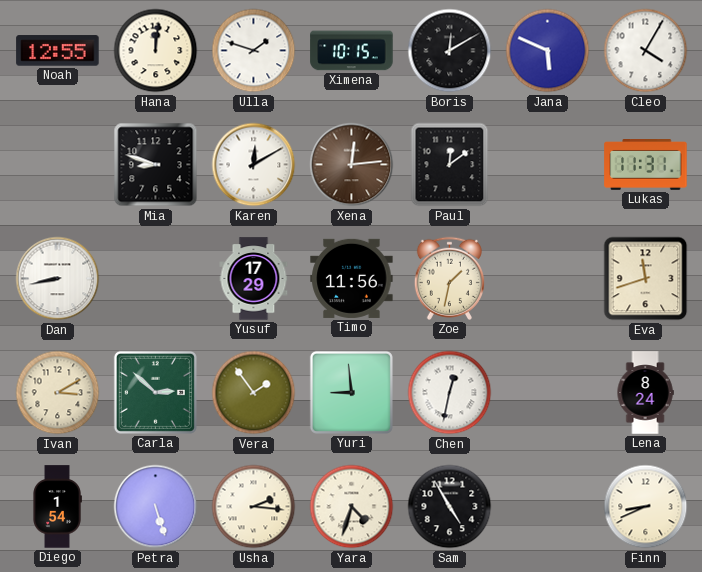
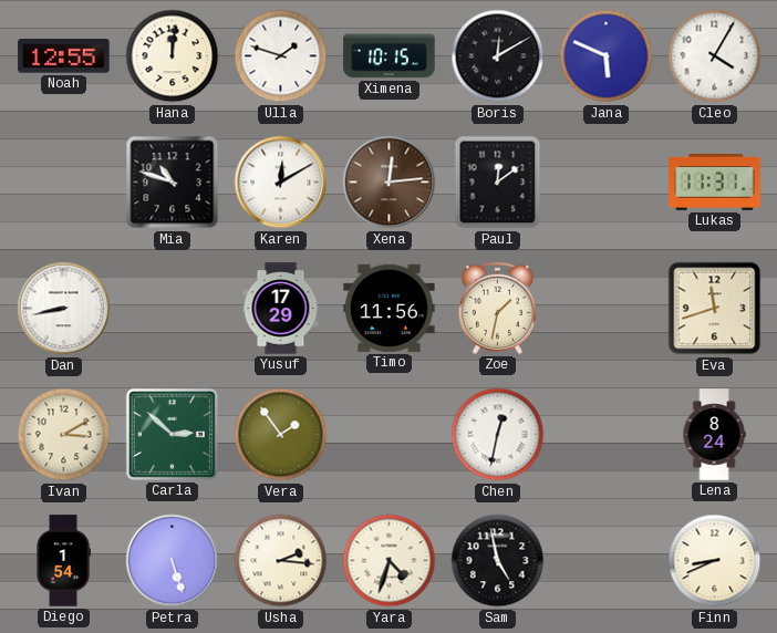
Mia: 8:48 -> 10:48 (173, 183)
Yuri: 8:59 -> none (351, 392)
Sam: 4:55 -> 4:58 (498, 561)
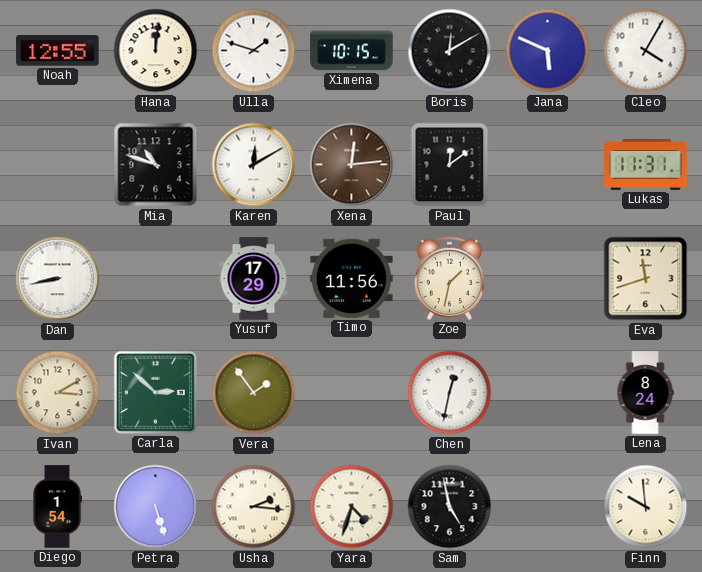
Finn: 8:41 -> 9:59 (646, 507)
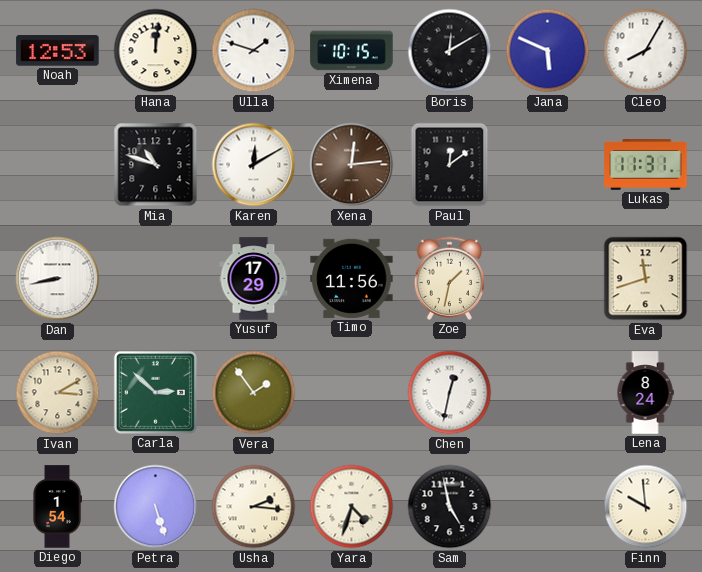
Noah: 12:55 -> 12:53 (58, 51)
Cleo: 4:05 -> 8:05 (646, 51)
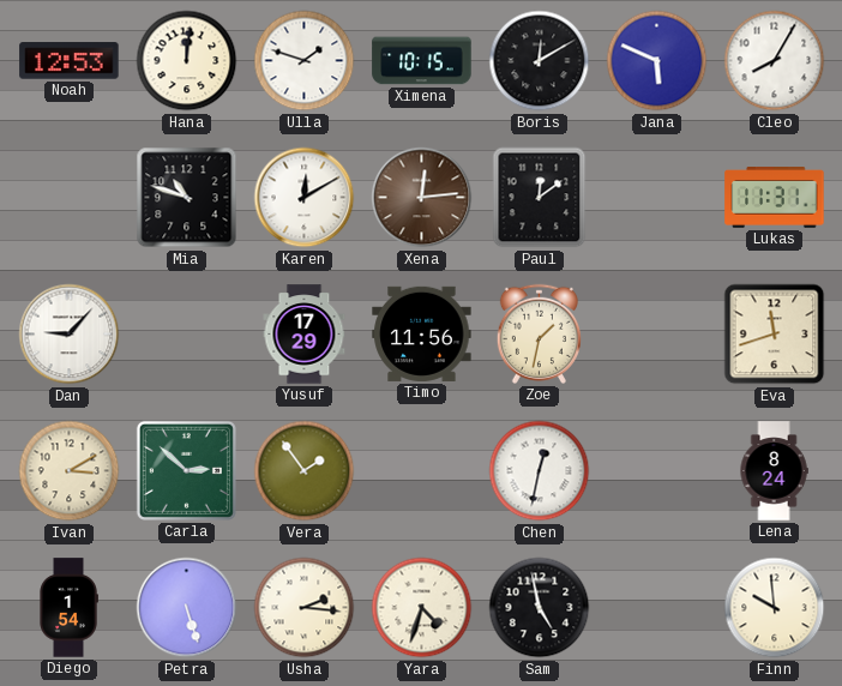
Dan: 8:43 -> 9:07 (70, 335)
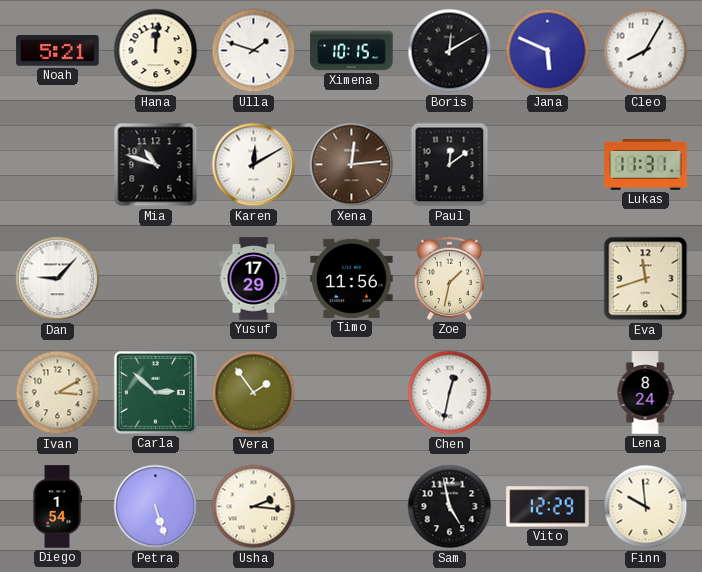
Noah: 12:53 -> 5:21 (58, 51)
Yara: 4:33 -> none (422, 608)
Vito: none -> 12:29 (548, 507)
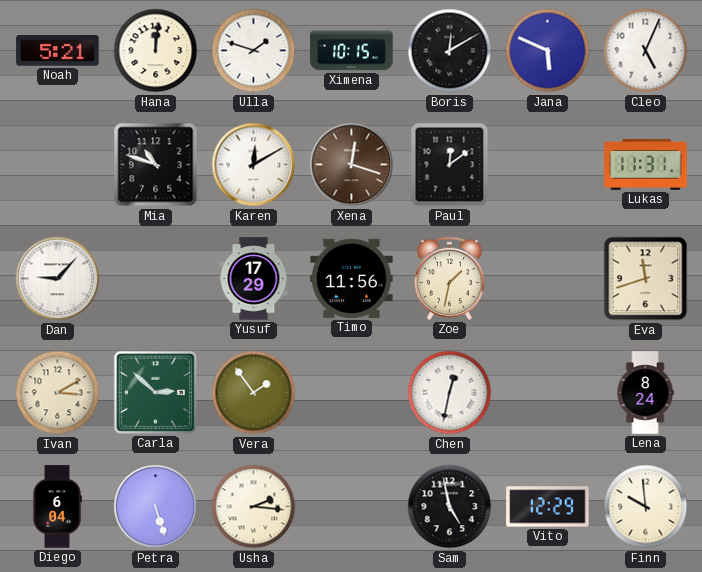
Cleo: 8:05 -> 5:04 (646, 51)
Xena: 12:14 -> 12:18 (352, 165)
Diego: 1:54 -> 6:04 (57, 507)
